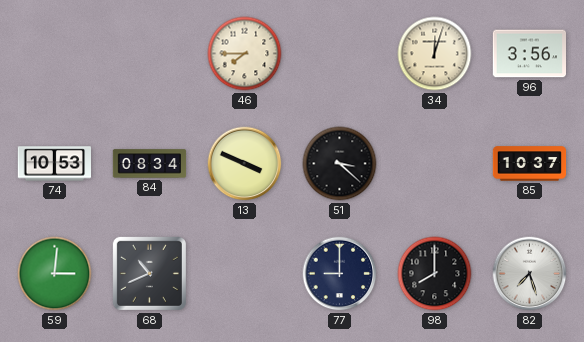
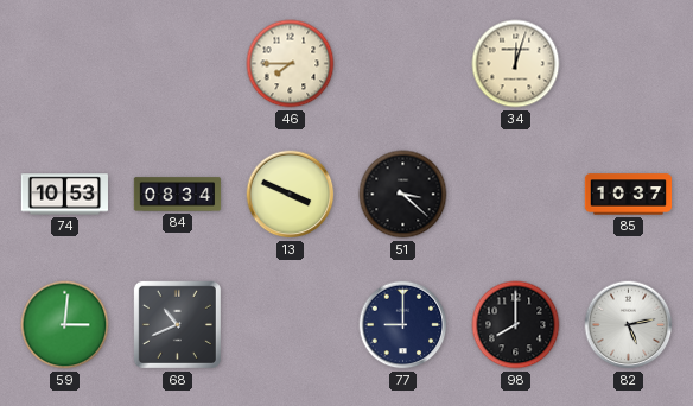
96: 3:56 -> none (529, 54)
82: 7:27 -> 5:13 (629, 325)
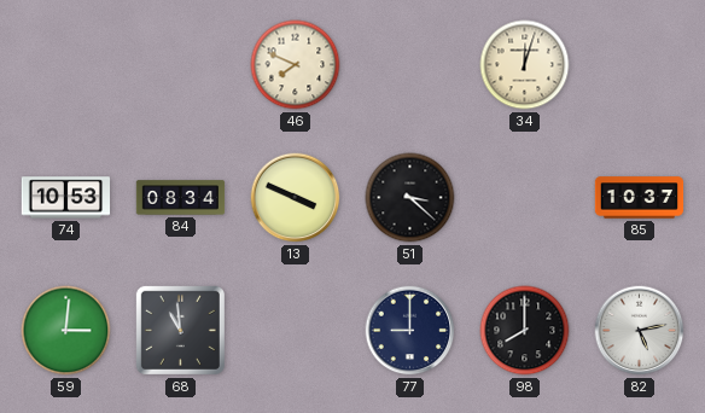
46: 7:45 -> 7:49 (296, 65)
68: 10:41 -> 10:59 (180, 330)
